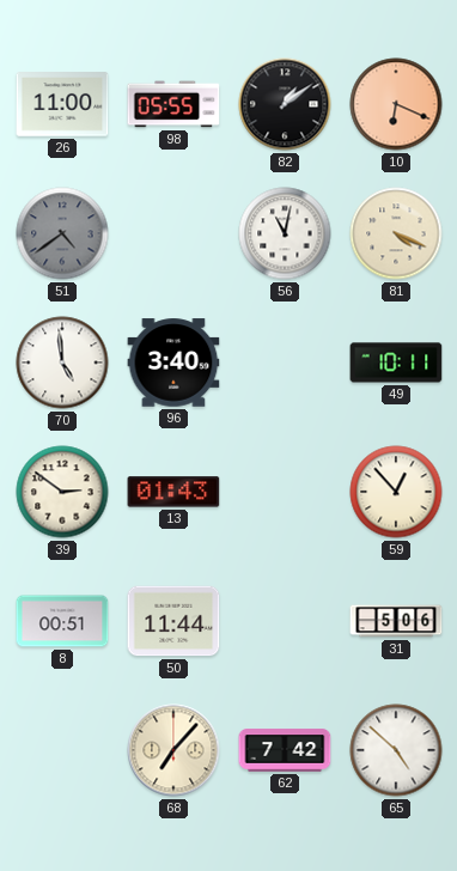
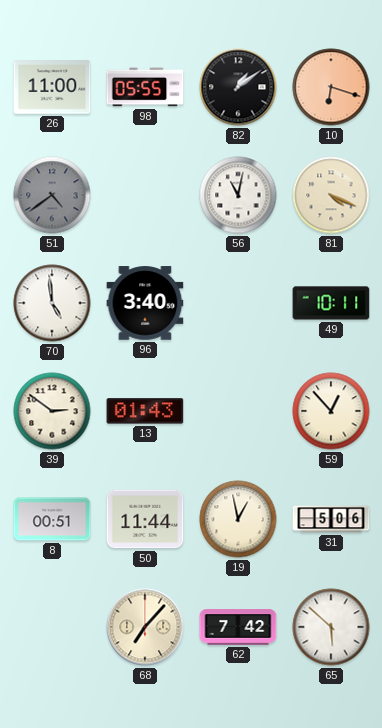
10: 6:19 -> 6:18 (331, 87)
19: none -> 12:58 (238, 519)
65: 4:52 -> 5:52 (331, 627)
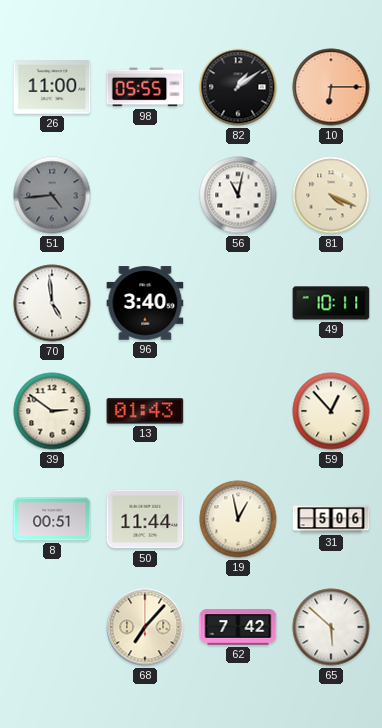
10: 6:18 -> 6:15 (331, 87)
51: 4:39 -> 4:44 (52, 195)
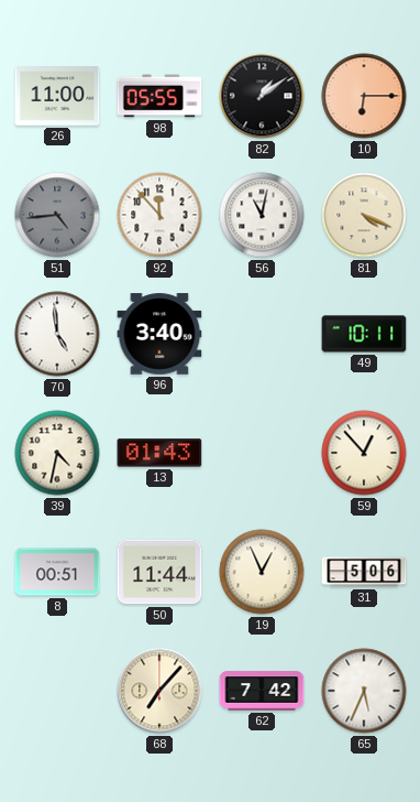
92: none -> 11:53 (159, 215)
39: 2:51 -> 4:32 (57, 453)
19: 12:58 -> 12:56 (262, 572)
65: 5:52 -> 5:34 (364, 691)
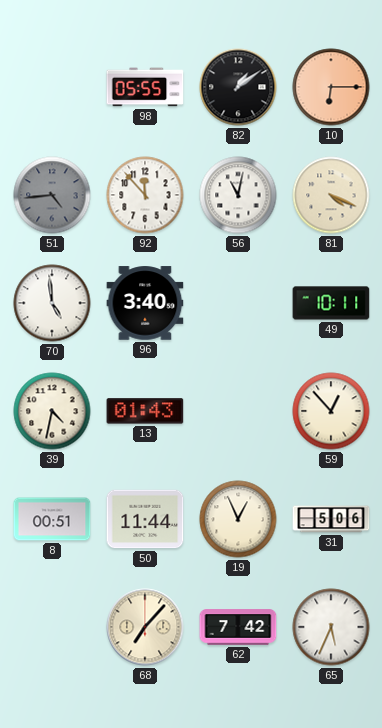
26: 11:00 -> none (57, 96)
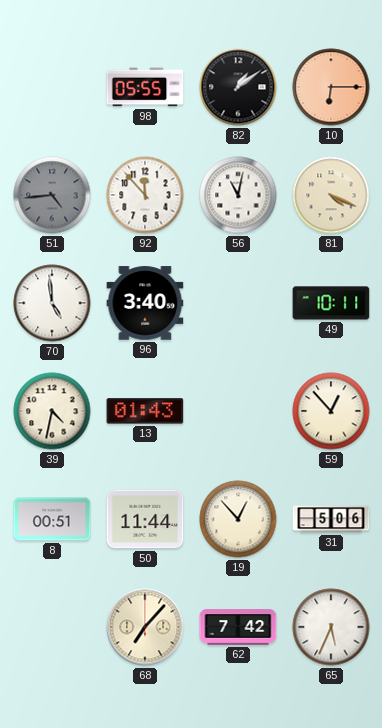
19: 12:56 -> 12:53 (238, 519)
